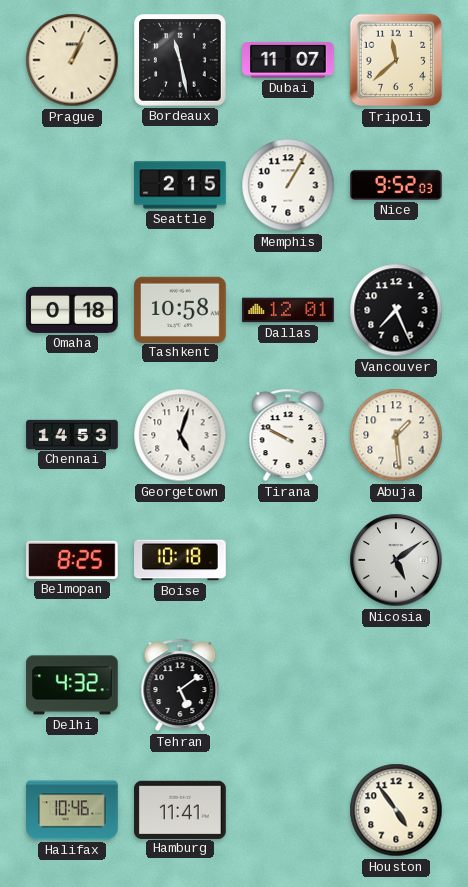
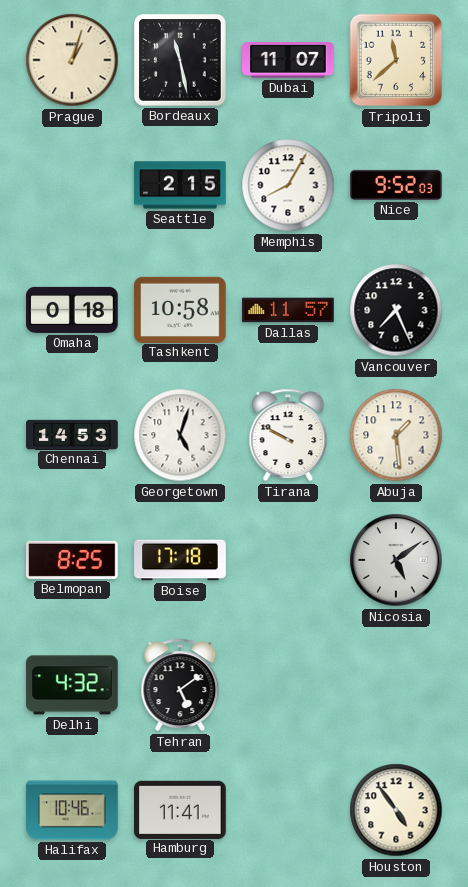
Prague: 1:04 -> 1:03 (72, 60)
Memphis: 1:05 -> 8:05 (288, 185)
Dallas: 12:01 -> 11:57 (288, 310)
Boise: 10:18 -> 17:18 (180, 560)
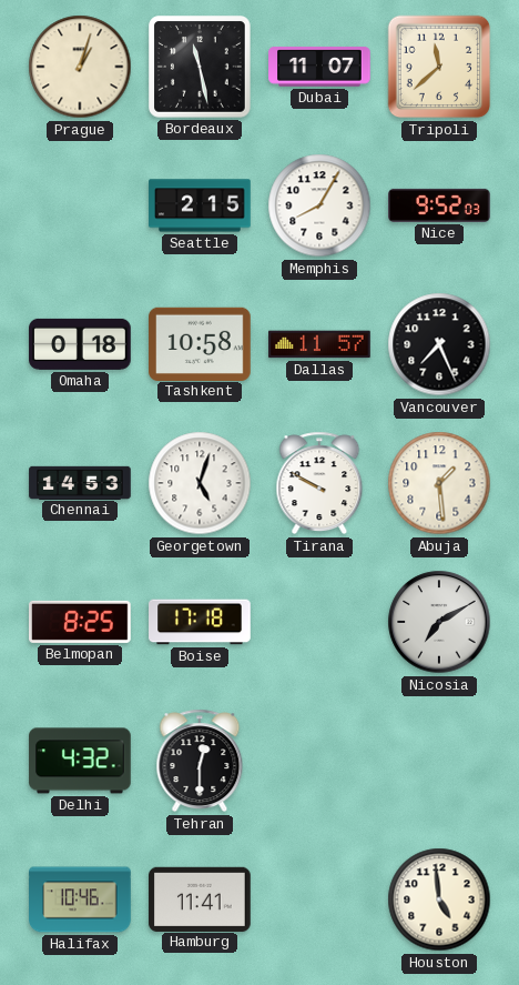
Nicosia: 5:09 -> 7:10 (439, 622)
Tehran: 5:09 -> 12:30 (200, 761)
Houston: 4:54 -> 4:59 (439, 899)
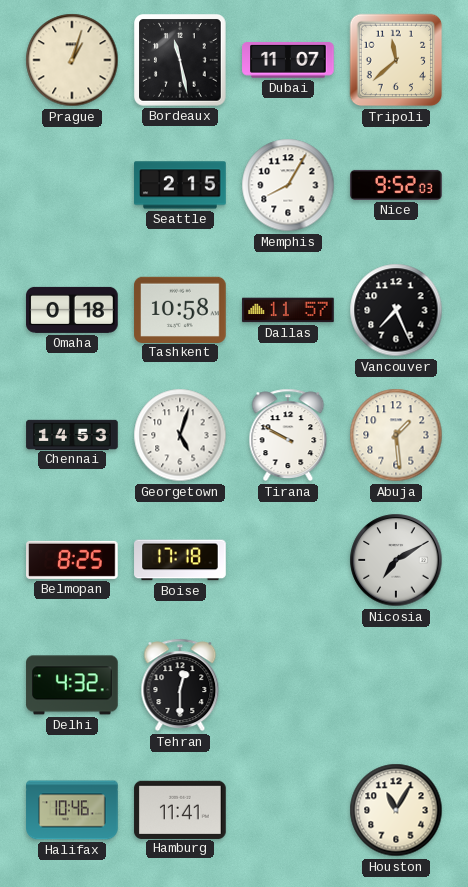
Houston: 4:59 -> 11:05 (396, 810)
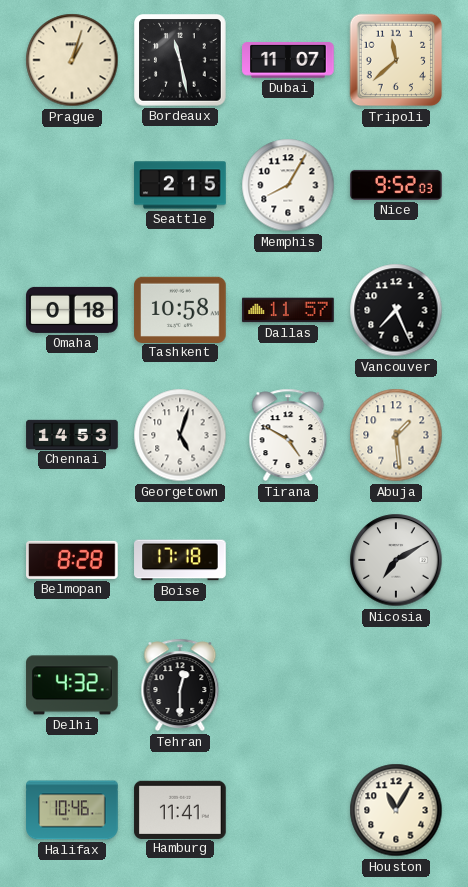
Tirana: 9:50 -> 4:50 (288, 435)
Belmopan: 8:25 -> 8:28 (72, 560)
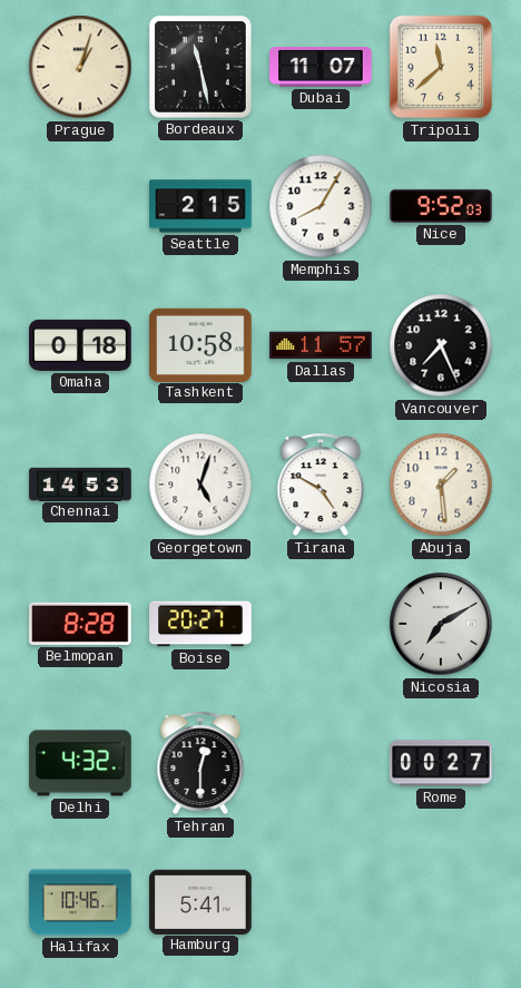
Boise: 17:18 -> 20:27 (200, 624)
Rome: none -> 00:27 (441, 763)
Hamburg: 11:41 -> 5:41 (200, 901)
Houston: 11:05 -> none (396, 810)
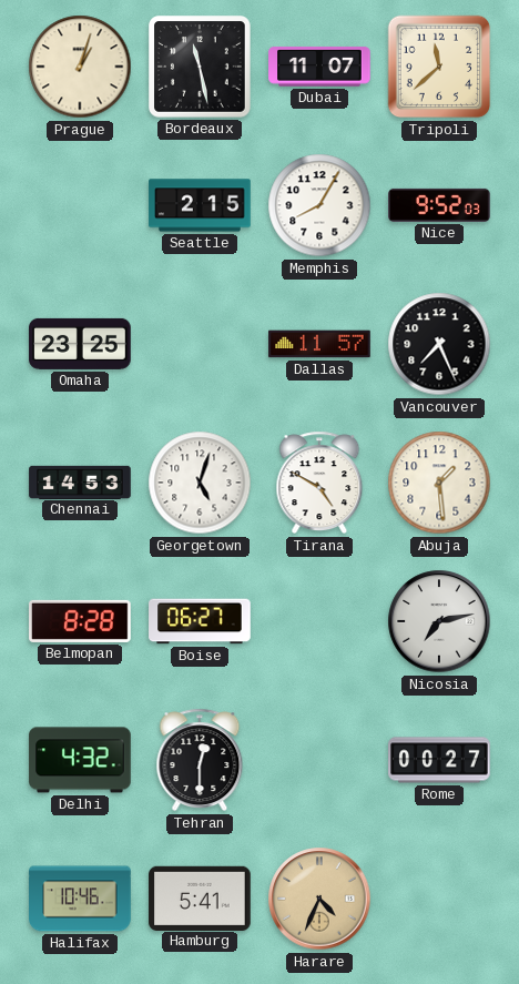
Omaha: 0:18 -> 23:25 (80, 344)
Tashkent: 10:58 -> none (200, 344)
Boise: 20:27 -> 06:27 (200, 621)
Nicosia: 7:10 -> 7:13 (439, 621)
Harare: none -> 4:34 (319, 899)
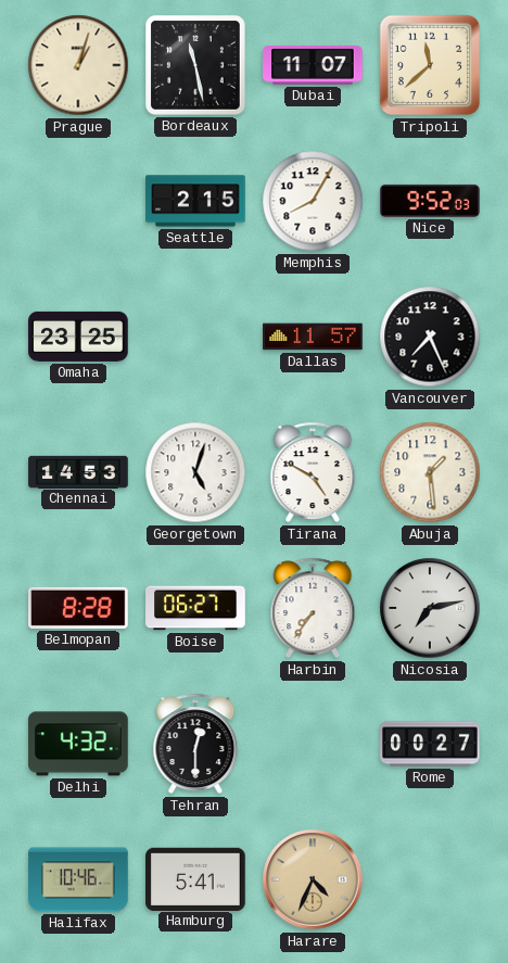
Harbin: none -> 7:36 (313, 608)
